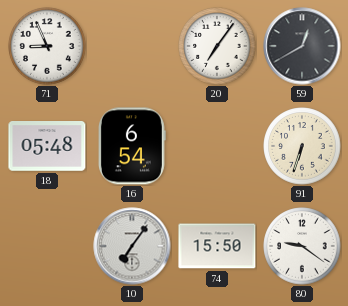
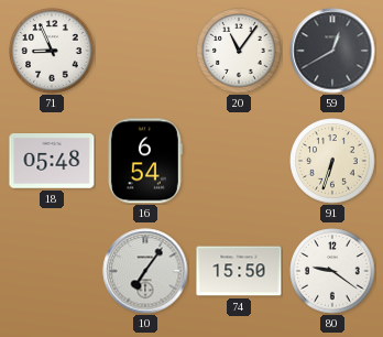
20: 7:06 -> 11:06 (239, 51)
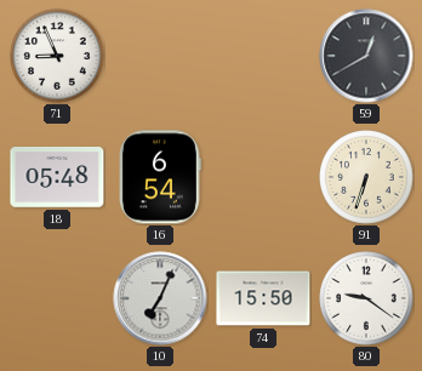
20: 11:06 -> none (239, 51)
10: 7:06 -> 7:04 (160, 298)
